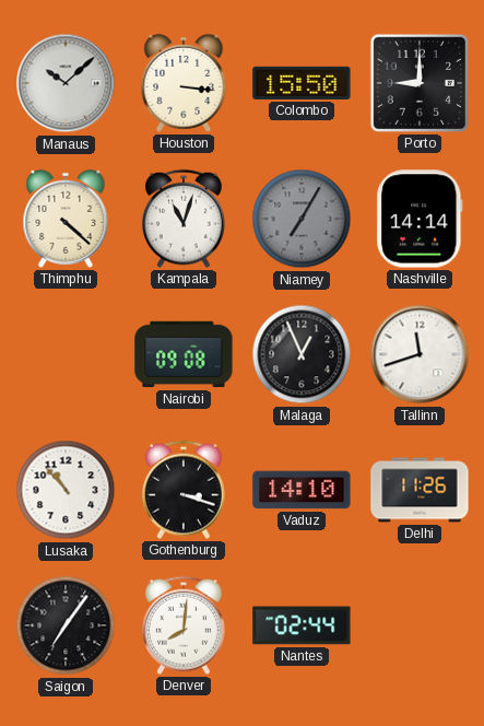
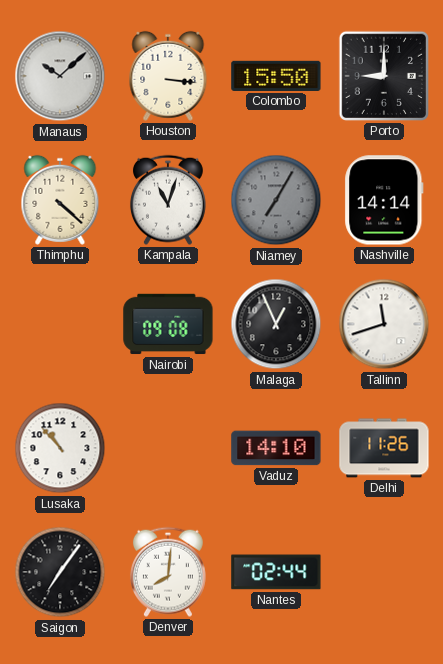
Gothenburg: 3:18 -> none (184, 490)
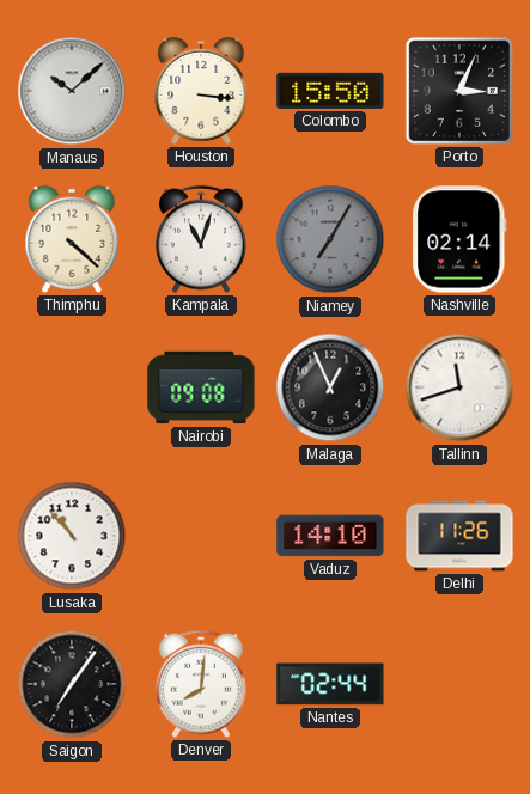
Porto: 9:00 -> 3:04 (459, 91)
Nashville: 14:14 -> 02:14 (459, 239)
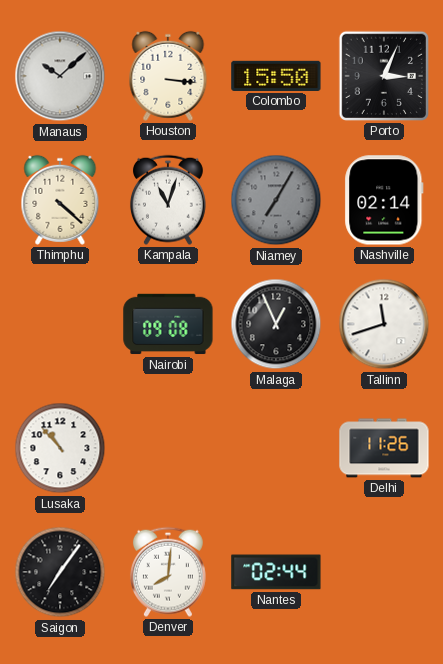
Vaduz: 14:10 -> none (330, 536)
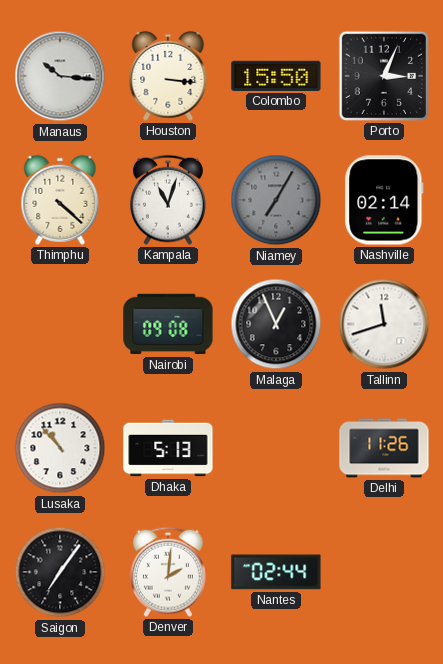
Manaus: 10:08 -> 10:16 (60, 76)
Dhaka: none -> 5:13 (168, 448)
Denver: 8:01 -> 2:01 (168, 572)
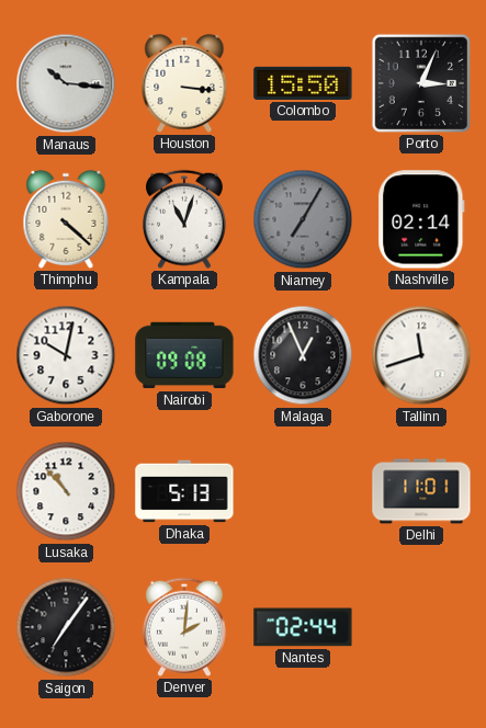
Gaborone: none -> 10:02 (66, 355)
Delhi: 11:26 -> 11:01 (421, 491)
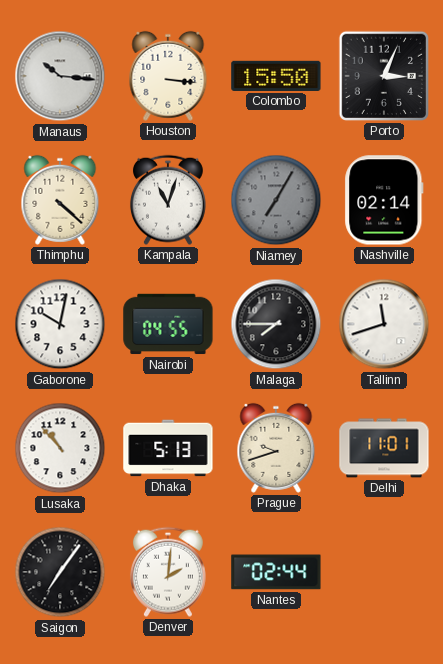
Nairobi: 09:08 -> 04:55 (168, 324)
Malaga: 12:56 -> 7:45 (276, 324)
Prague: none -> 9:42 (276, 448)
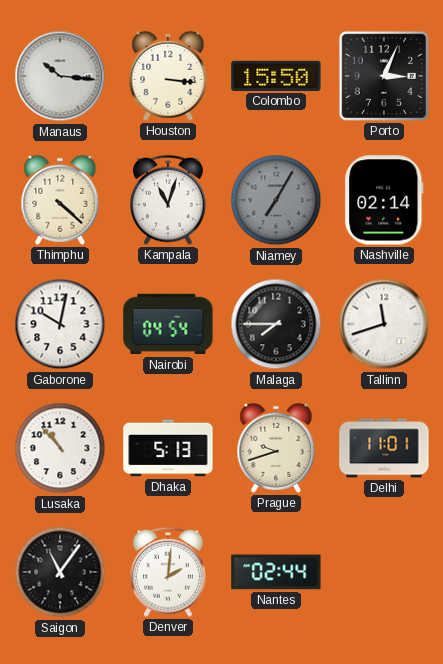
Nairobi: 04:55 -> 04:54 (168, 324)
Saigon: 7:06 -> 11:06 (60, 572)
